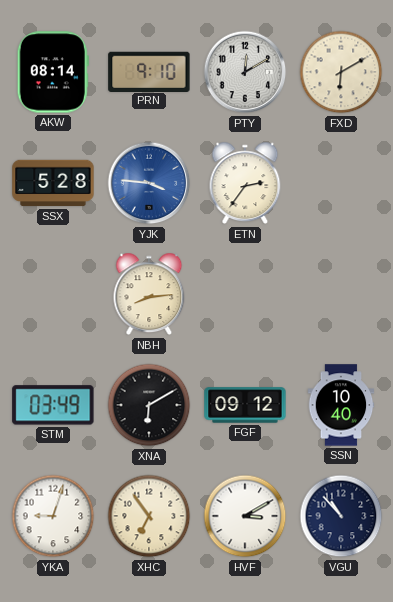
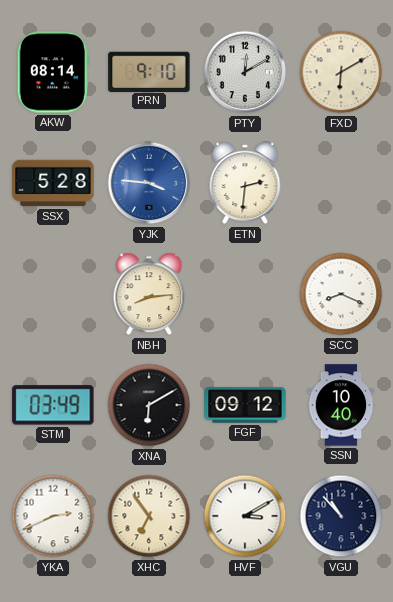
ETN: 2:36 -> 2:31 (245, 183)
SCC: none -> 8:19 (341, 294)
YKA: 9:03 -> 2:41 (53, 516)
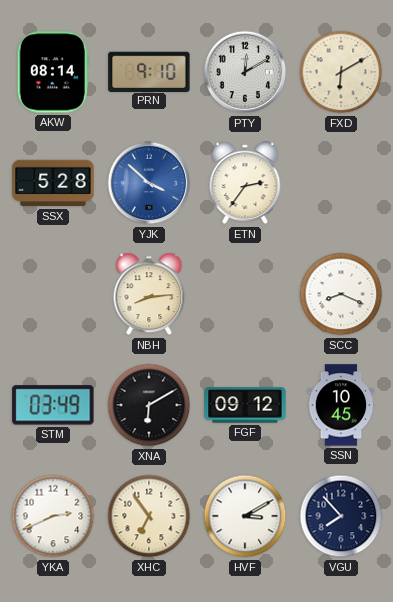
YJK: 3:46 -> 3:52 (149, 183)
ETN: 2:31 -> 2:36 (245, 183)
SSN: 10:40 -> 10:45 (341, 405)
VGU: 10:53 -> 7:53 (341, 516)
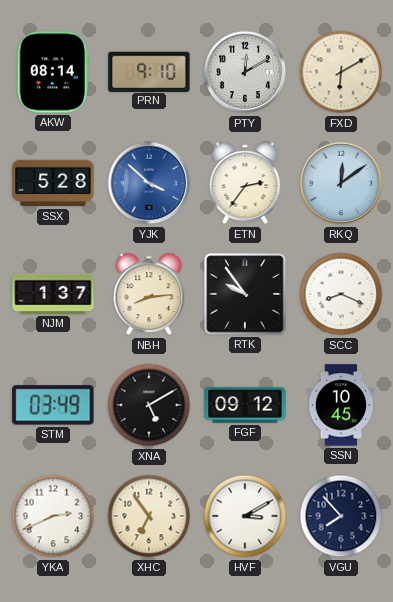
RKQ: none -> 12:09 (341, 183)
NJM: none -> 1:37 (53, 294)
RTK: none -> 9:54 (245, 294)
XNA: 6:10 -> 5:10 (149, 405)
